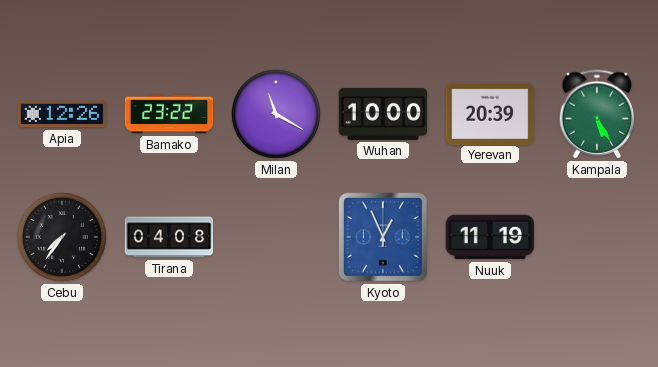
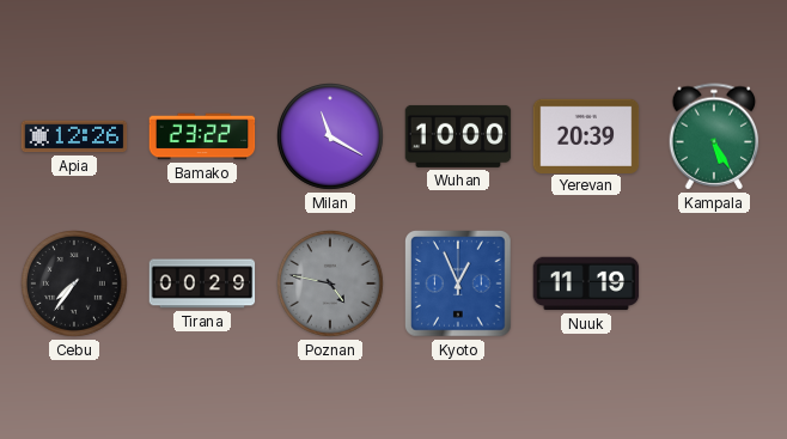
Tirana: 04:08 -> 00:29 (202, 283)
Poznan: none -> 4:47 (331, 285)
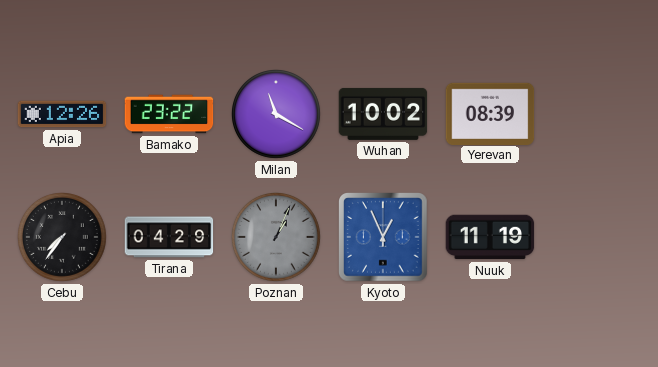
Wuhan: 10:00 -> 10:02 (383, 114)
Yerevan: 20:39 -> 08:39 (490, 113)
Kampala: 5:25 -> none (714, 136)
Tirana: 00:29 -> 04:29 (169, 237)
Poznan: 4:47 -> 1:04 (277, 238)
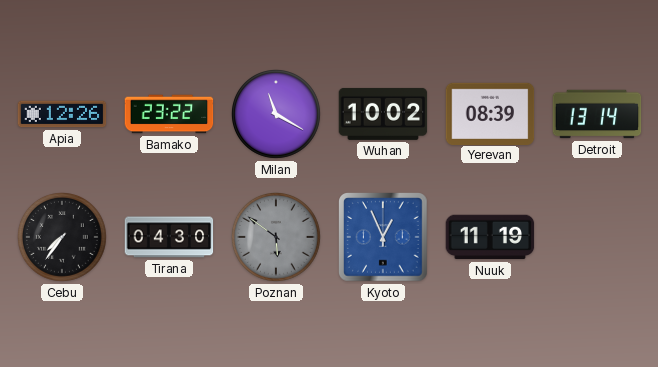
Detroit: none -> 13:14 (597, 114)
Tirana: 04:29 -> 04:30 (169, 237)
Poznan: 1:04 -> 5:51 (277, 238)
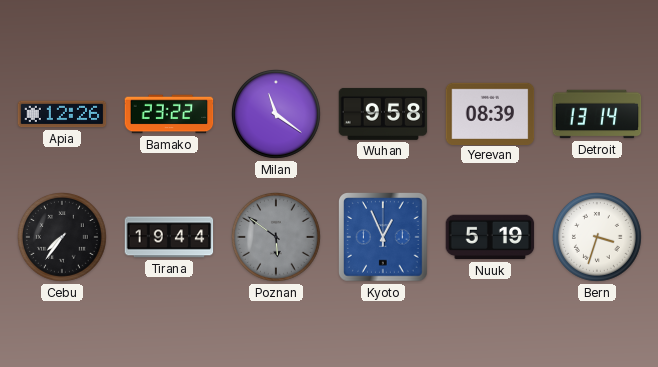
Milan: 11:20 -> 11:21 (277, 115)
Wuhan: 10:02 -> 9:58 (383, 114)
Tirana: 04:30 -> 19:44 (169, 237)
Nuuk: 11:19 -> 5:19 (490, 237)
Bern: none -> 3:33 (598, 238)
